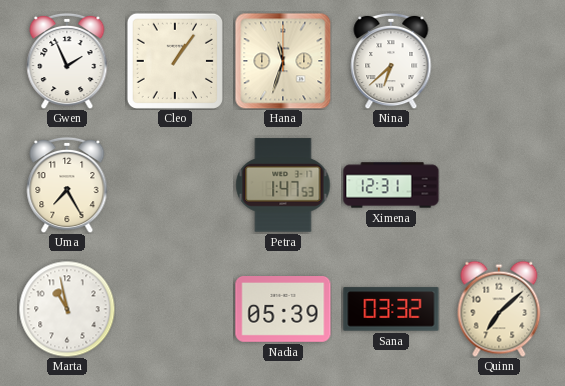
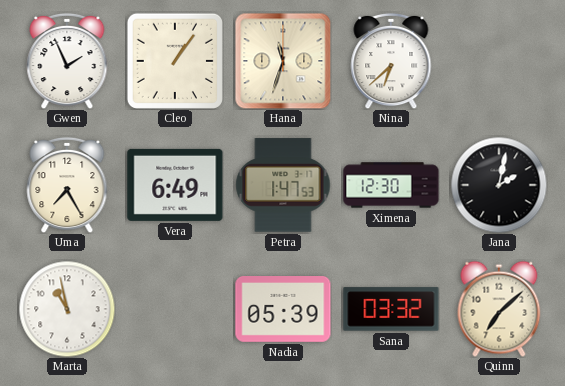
Vera: none -> 6:49 (175, 185)
Ximena: 12:31 -> 12:30 (391, 185)
Jana: none -> 2:02 (499, 185)
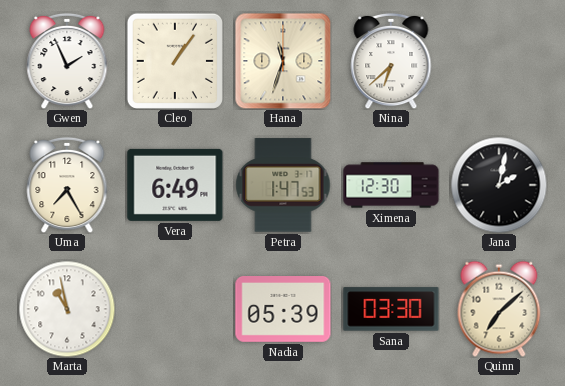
Sana: 03:32 -> 03:30 (391, 309)
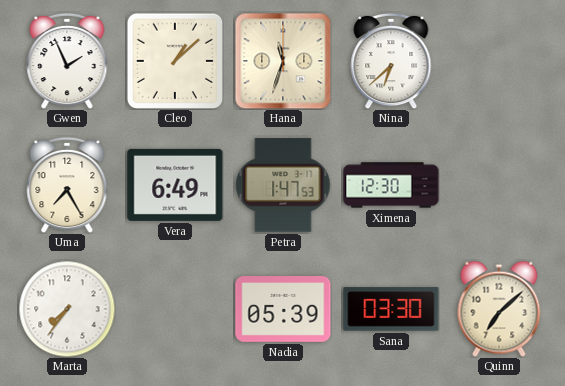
Cleo: 1:06 -> 1:08 (175, 61)
Jana: 2:02 -> none (499, 185)
Marta: 10:58 -> 7:36 (67, 309)
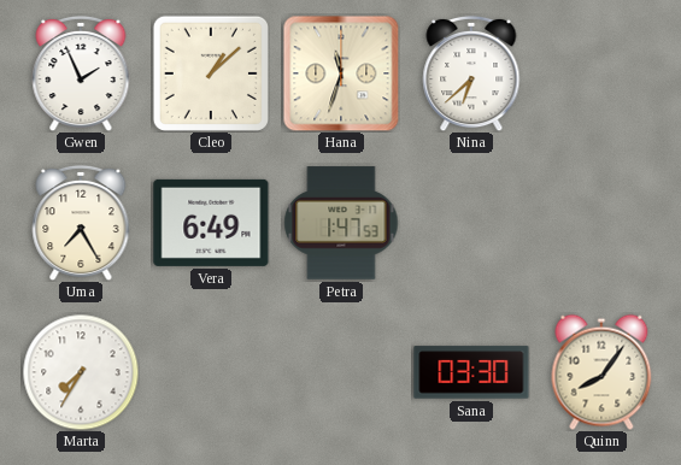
Ximena: 12:30 -> none (391, 185)
Marta: 7:36 -> 7:35 (81, 372)
Nadia: 05:39 -> none (283, 310)
Quinn: 7:08 -> 8:06 (601, 372)
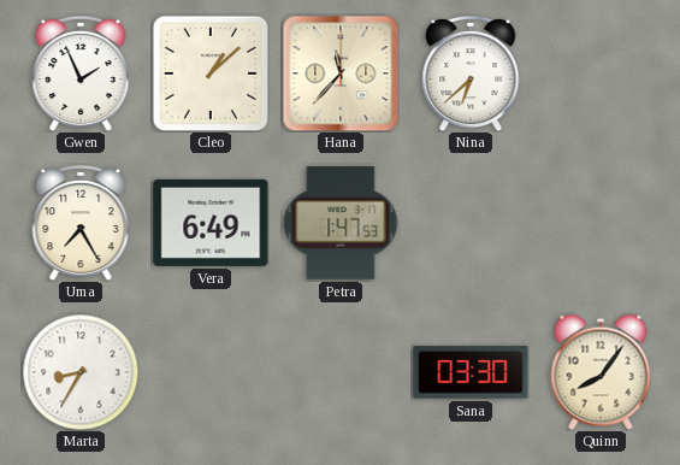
Hana: 11:33 -> 11:37 (341, 73)
Marta: 7:35 -> 8:35 (81, 372)
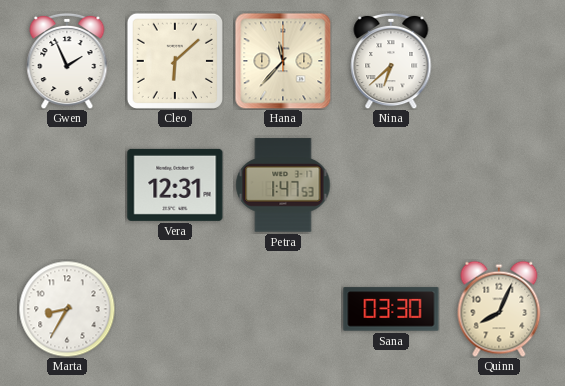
Cleo: 1:08 -> 6:08 (175, 61)
Uma: 7:25 -> none (81, 223)
Vera: 6:49 -> 12:31 (175, 185)
Quinn: 8:06 -> 8:04 (499, 309)
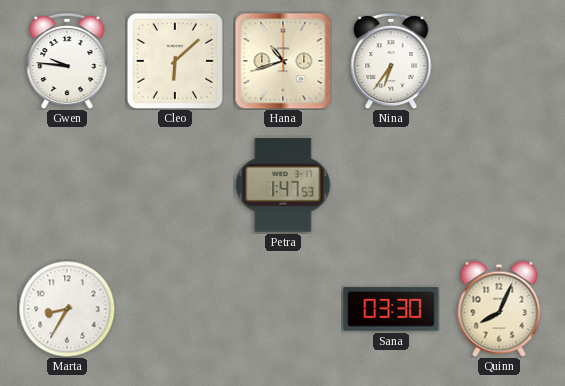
Gwen: 1:56 -> 9:46 (67, 61)
Hana: 11:37 -> 10:42 (283, 61)
Nina: 6:38 -> 6:36 (391, 61)
Vera: 12:31 -> none (175, 185)
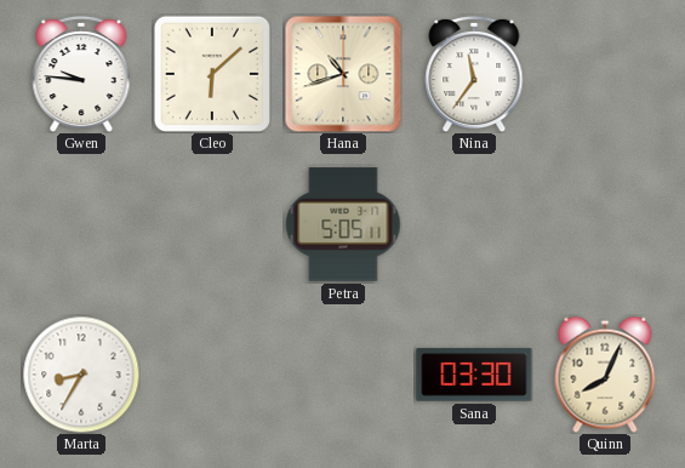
Nina: 6:36 -> 11:36 (474, 74)
Petra: 1:47 -> 5:05 (343, 224)
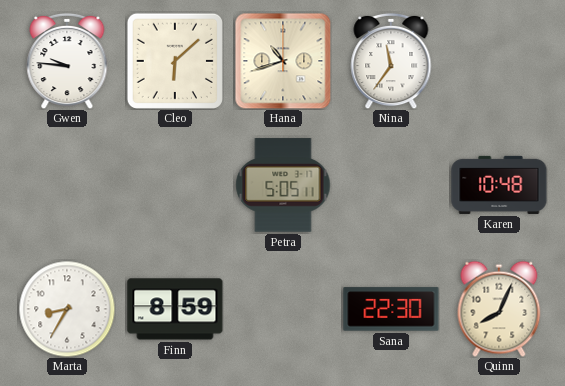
Karen: none -> 10:48 (499, 185)
Finn: none -> 8:59 (175, 309)
Sana: 03:30 -> 22:30 (391, 309)
